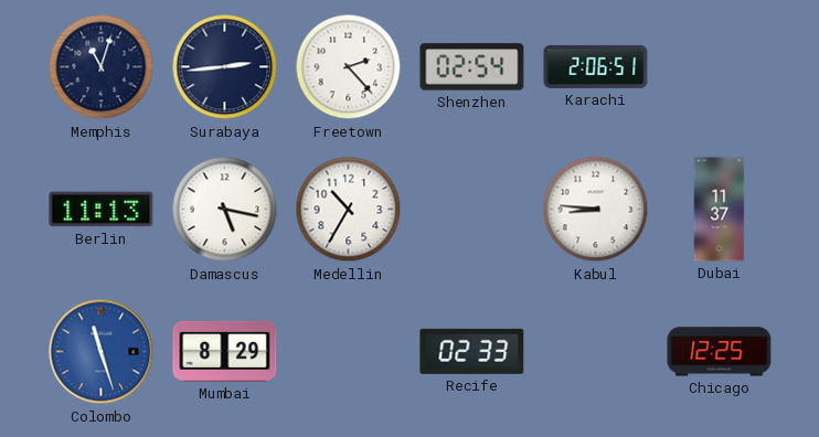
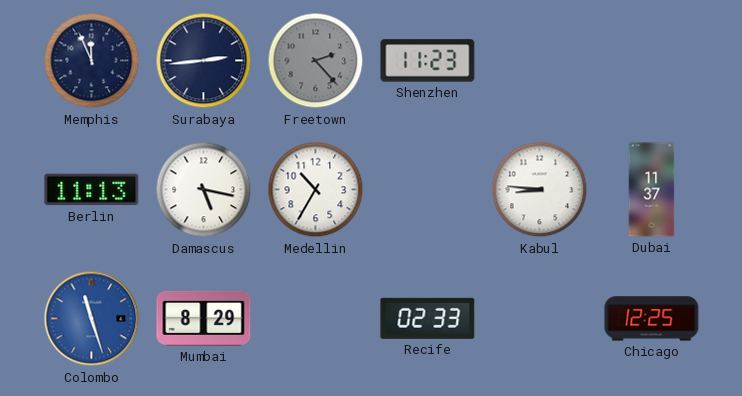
Memphis: 11:03 -> 11:56 (92, 61)
Freetown dial: white -> grey (316, 61)
Shenzhen: 02:54 -> 11:23 (428, 61)
Karachi: 2:06 -> none (596, 66)
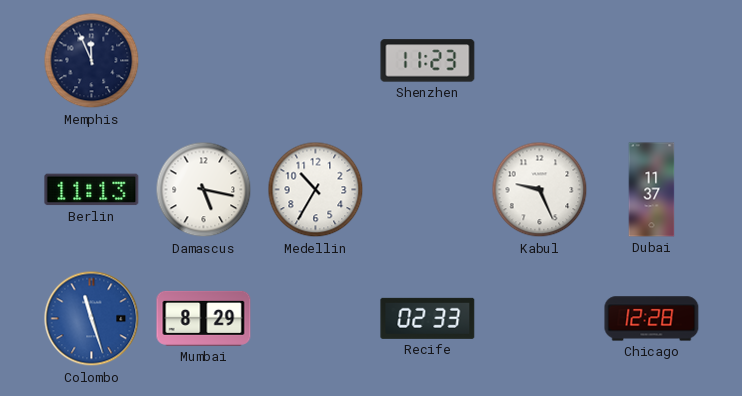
Surabaya: 2:44 -> none (204, 61)
Freetown: 2:23 -> none (316, 61)
Kabul: 8:46 -> 9:26 (540, 190)
Chicago: 12:25 -> 12:28 (652, 319)
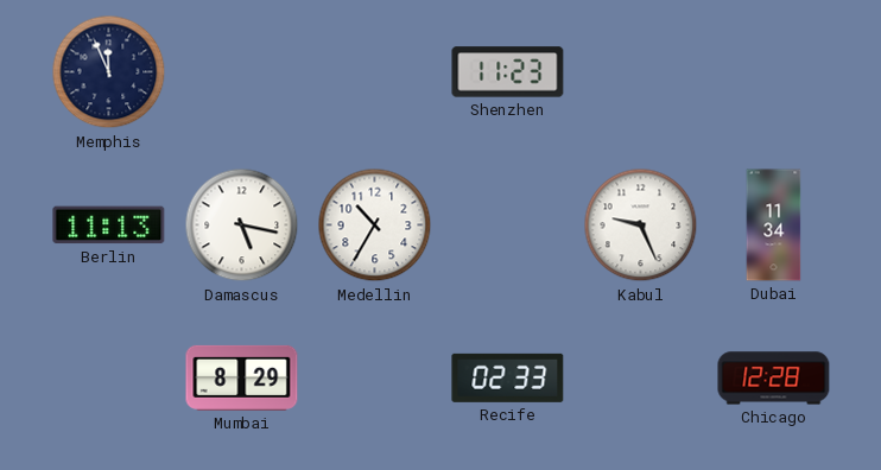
Dubai: 11:37 -> 11:34 (774, 226)
Colombo: 11:27 -> none (92, 319)
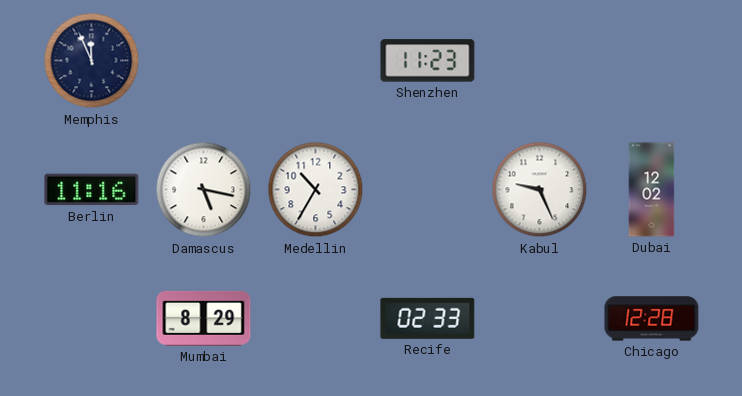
Berlin: 11:13 -> 11:16 (92, 190)
Dubai: 11:34 -> 12:02 (652, 190)
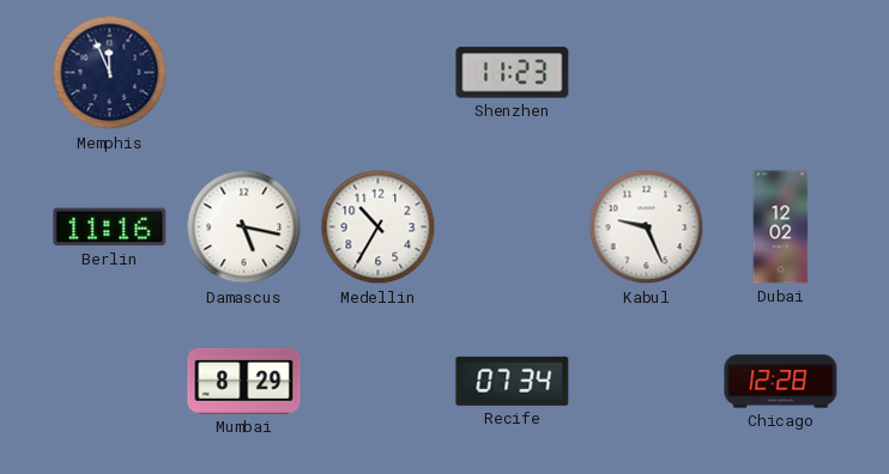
Recife: 02:33 -> 07:34 (513, 381)
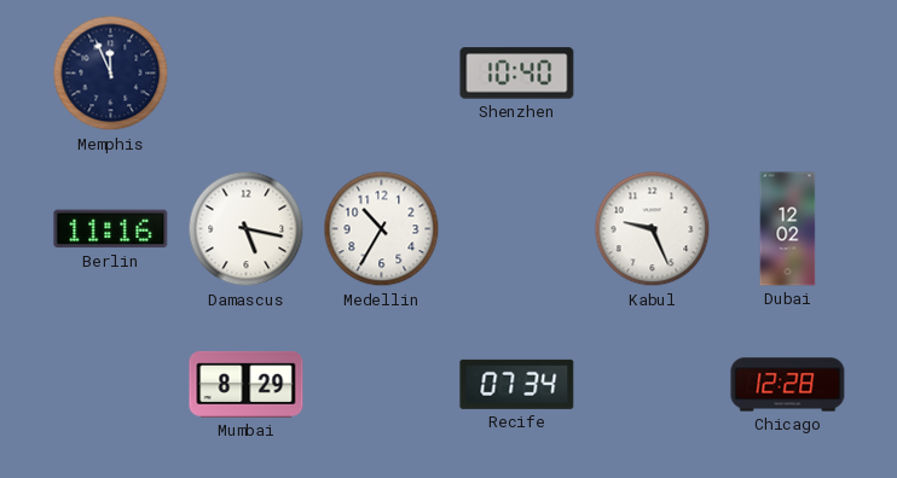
Shenzhen: 11:23 -> 10:40 (517, 74)
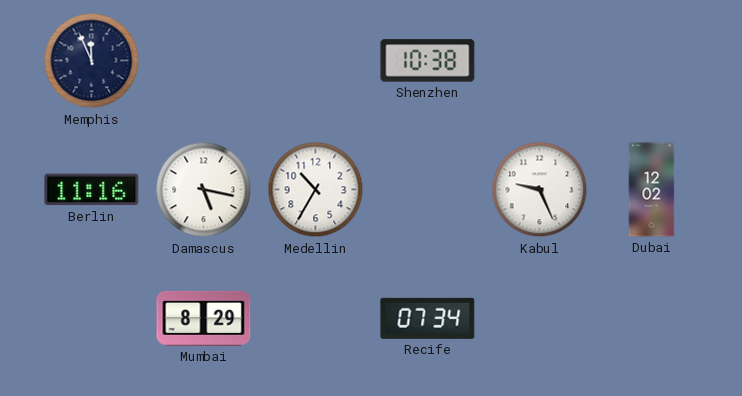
Shenzhen: 10:40 -> 10:38 (428, 61)
Chicago: 12:28 -> none (788, 385)
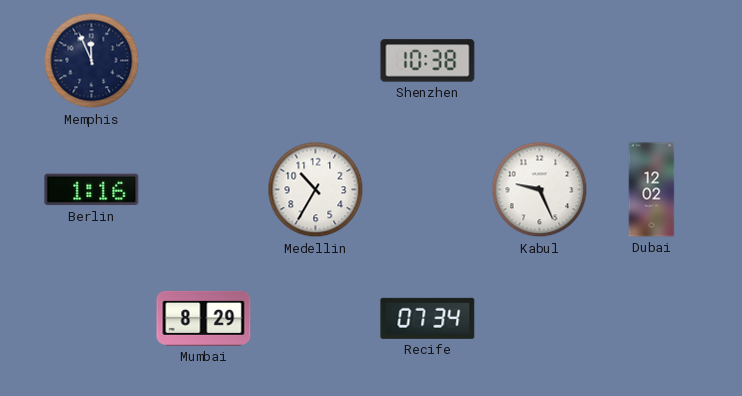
Berlin: 11:16 -> 1:16 (92, 190)
Damascus: 5:17 -> none (204, 190)
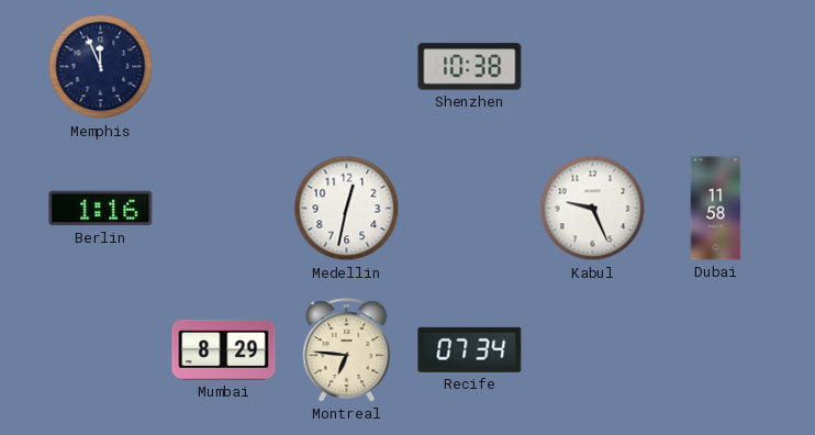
Medellin: 10:35 -> 12:32 (347, 209)
Dubai: 12:02 -> 11:58 (716, 209)
Montreal: none -> 6:46 (347, 350)
